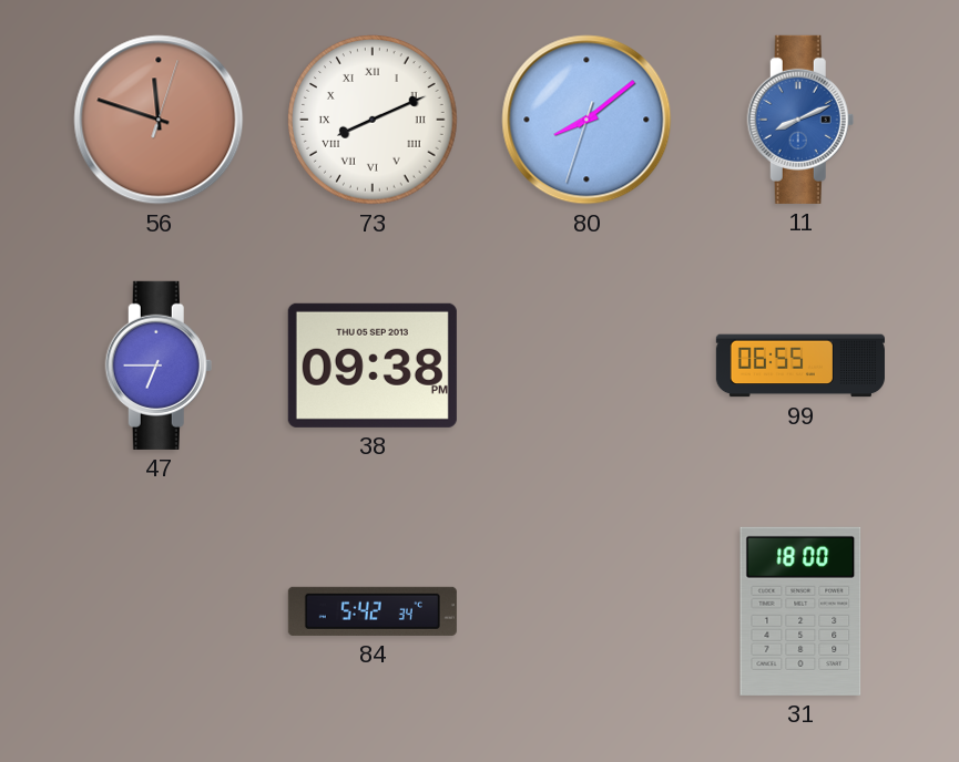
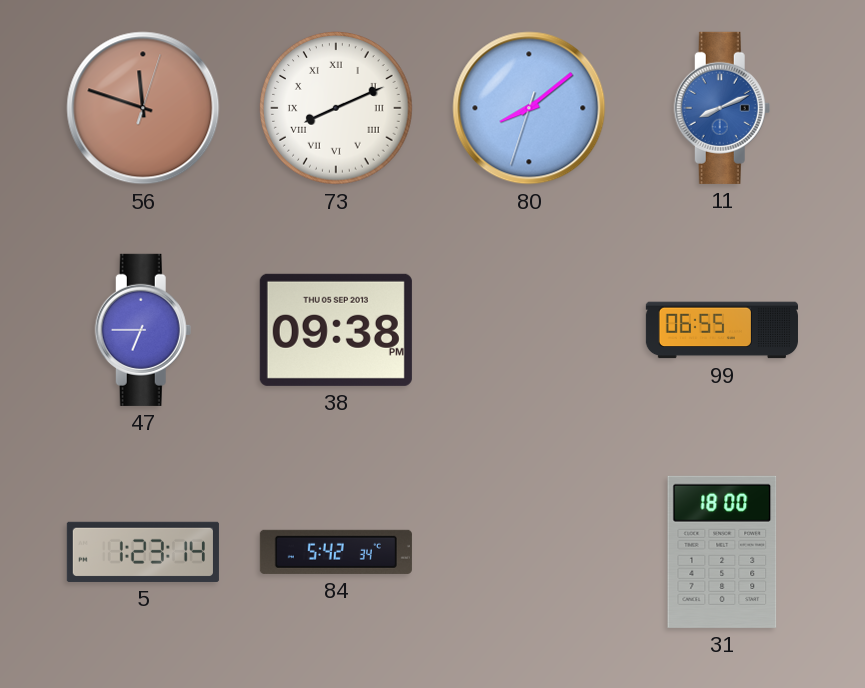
5: none -> 1:23 (143, 552)
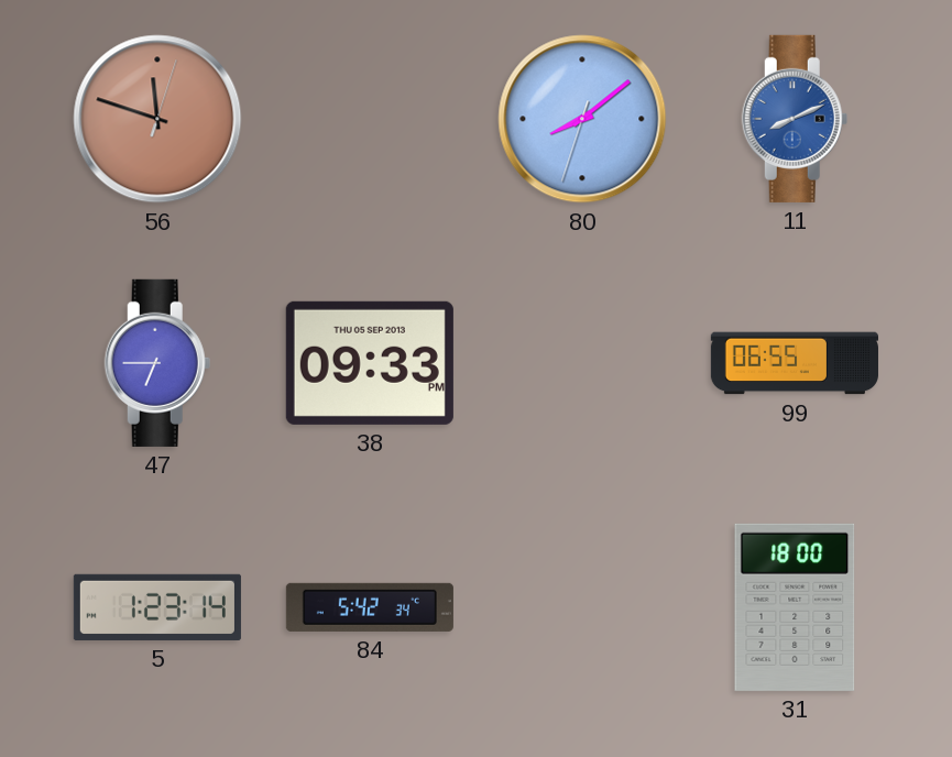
73: 8:11 -> none (336, 108)
38: 09:38 -> 09:33 (370, 363)
